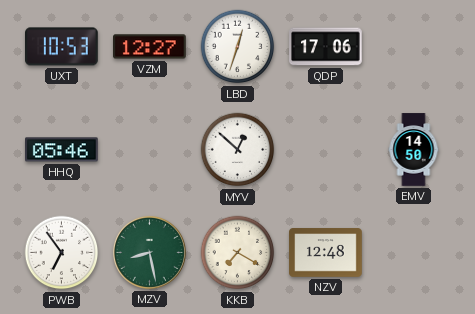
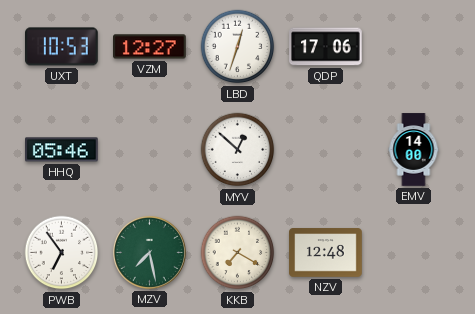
EMV: 14:50 -> 14:00 (414, 150)
MZV: 8:28 -> 7:28 (149, 252)
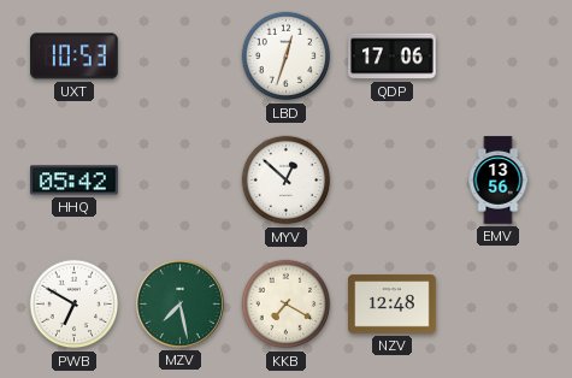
VZM: 12:27 -> none (150, 47)
HHQ: 05:46 -> 05:42 (75, 181)
EMV: 14:00 -> 13:56 (499, 181)
PWB: 6:54 -> 6:50 (75, 305)
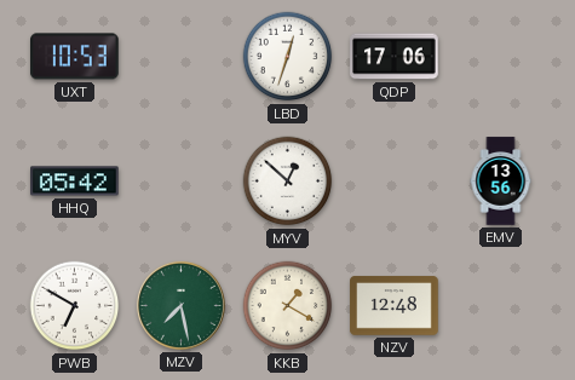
KKB: 7:20 -> 1:20 (288, 306)
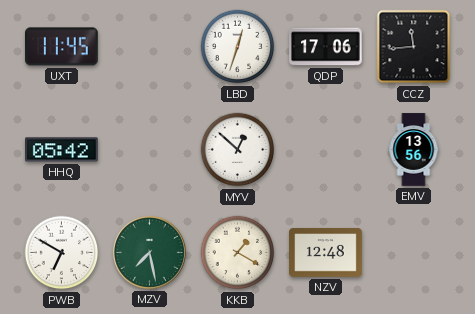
UXT: 10:53 -> 11:45 (62, 47)
CCZ: none -> 11:44 (414, 47)
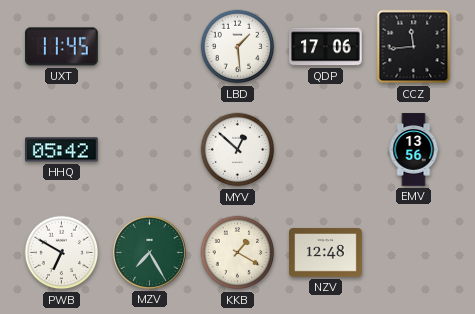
LBD: 12:33 -> 1:29 (238, 47)
MZV: 7:28 -> 7:25 (149, 252)
